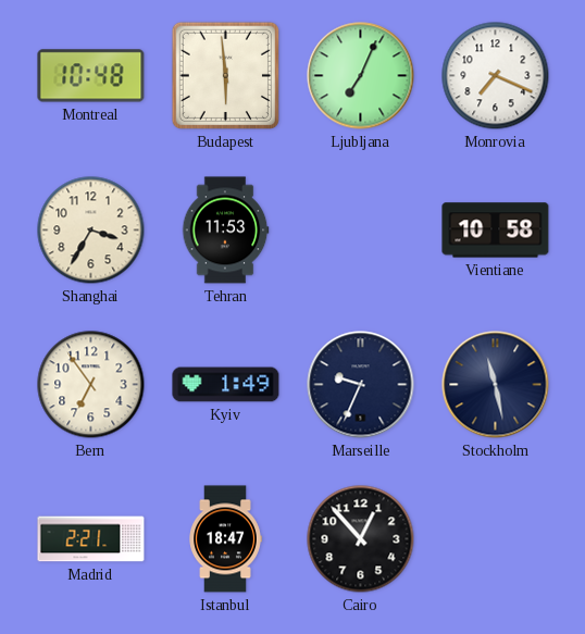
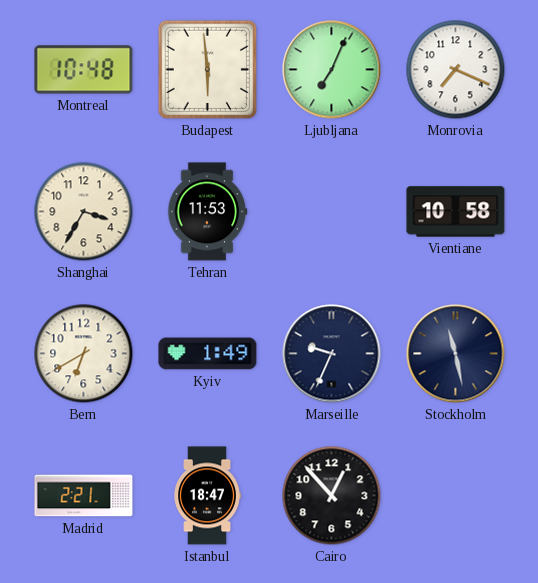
Bern: 6:54 -> 6:40 (84, 354)
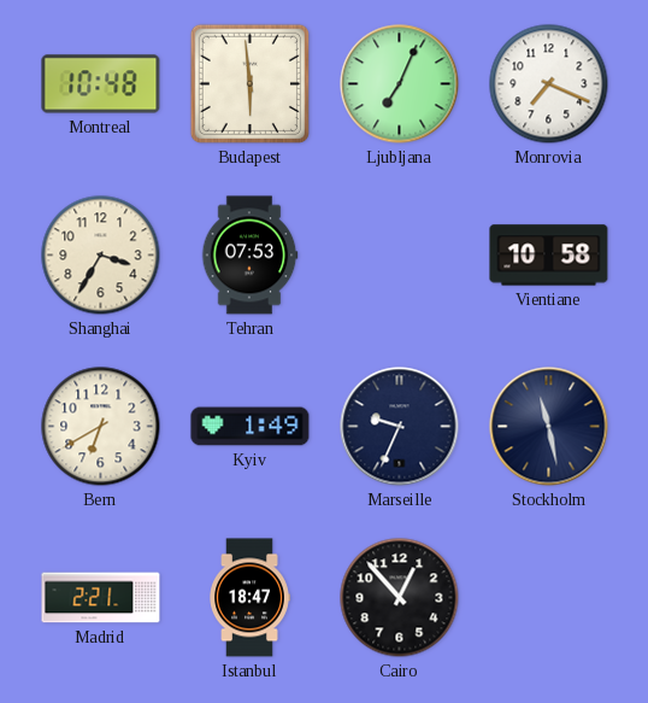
Tehran: 11:53 -> 07:53 (249, 256)
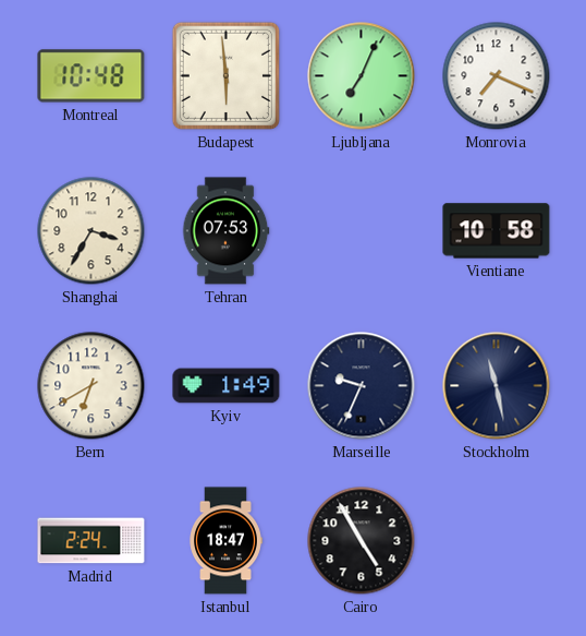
Madrid: 2:21 -> 2:24 (91, 541)
Cairo: 12:53 -> 4:55 (362, 541)
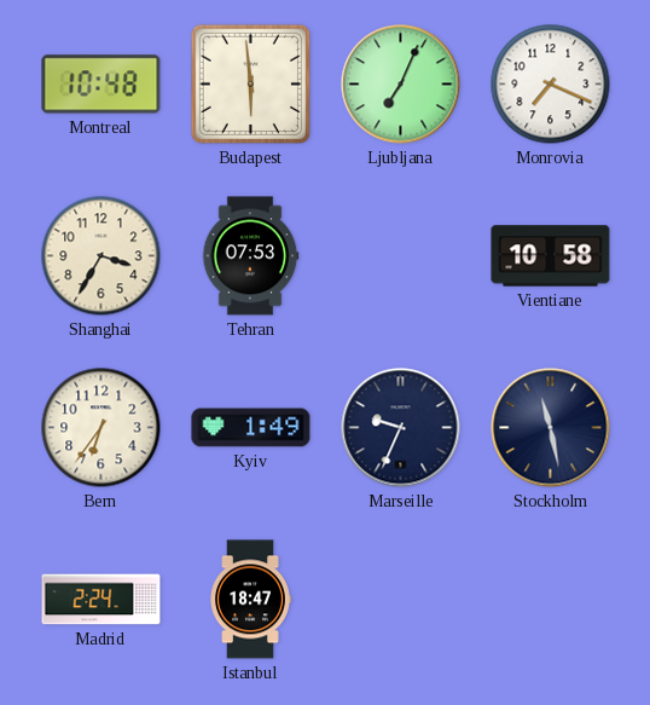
Bern: 6:40 -> 6:36 (101, 428)
Cairo: 4:55 -> none (362, 541)
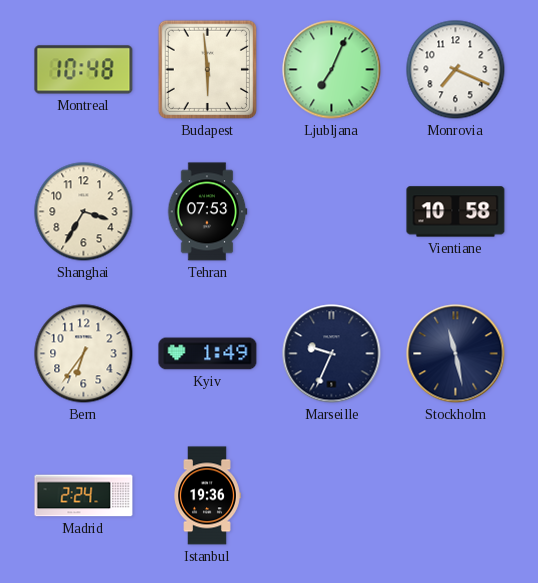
Istanbul: 18:47 -> 19:36 (207, 496)
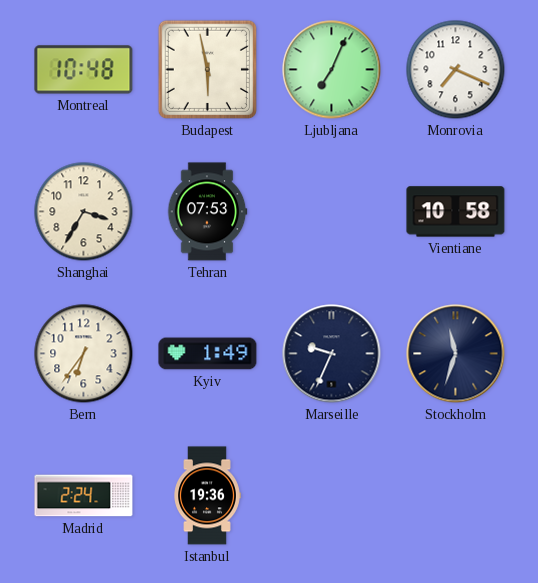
Budapest: 5:59 -> 5:58 (207, 69)
Stockholm: 11:28 -> 11:33 (456, 354)
